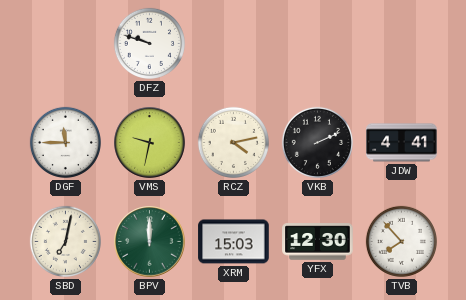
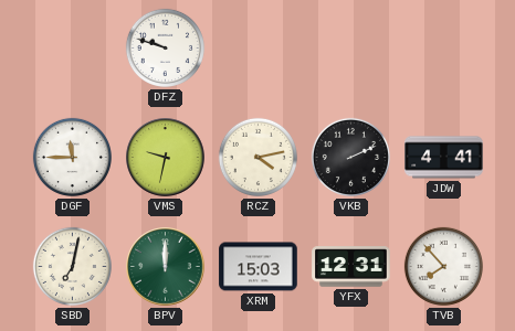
YFX: 12:30 -> 12:31 (351, 267)
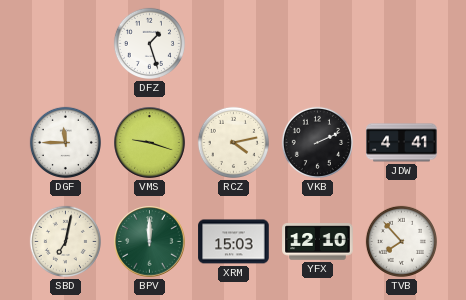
DFZ: 9:48 -> 1:27 (149, 43)
VMS: 9:32 -> 9:18 (150, 143)
YFX: 12:31 -> 12:10 (318, 242)
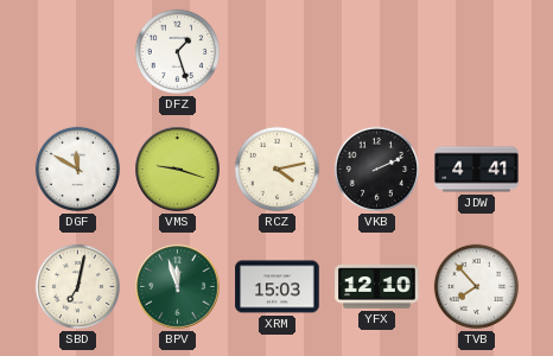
DGF: 11:45 -> 11:50 (77, 169)
BPV: 12:00 -> 11:57 (178, 287)
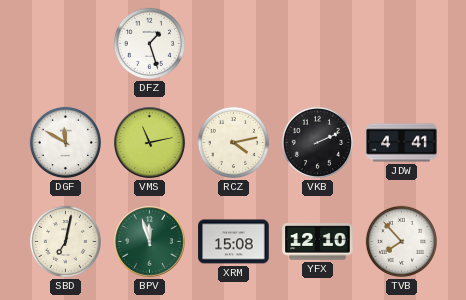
VMS: 9:18 -> 11:13 (150, 143)
XRM: 15:03 -> 15:08 (234, 242)
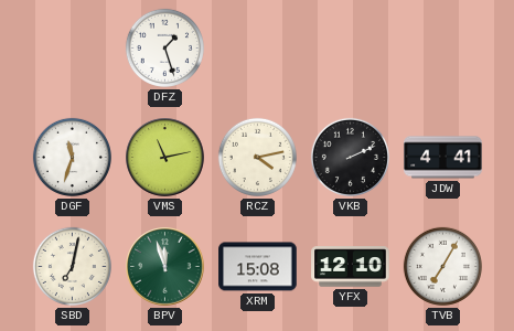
DGF: 11:50 -> 11:33 (72, 157)
TVB: 7:53 -> 7:05 (442, 266)
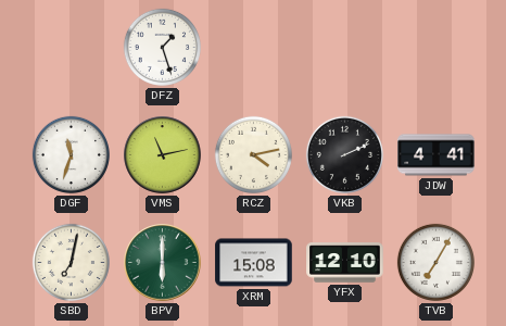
BPV: 11:57 -> 6:00 (163, 263)
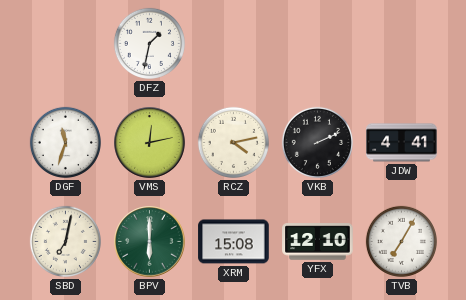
DFZ: 1:27 -> 1:32 (149, 43)
VMS: 11:13 -> 12:13 (150, 143)
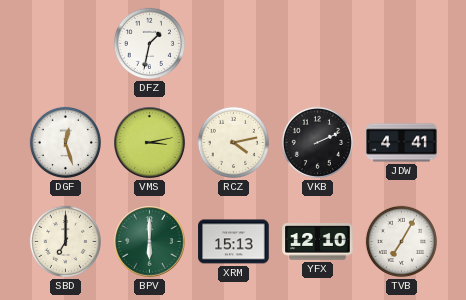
DGF: 11:33 -> 12:27 (65, 142)
VMS: 12:13 -> 3:13 (150, 143)
SBD: 7:02 -> 7:00 (65, 241)
XRM: 15:08 -> 15:13 (234, 242)
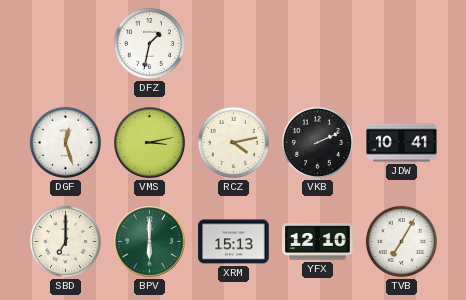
JDW: 4:41 -> 10:41 (402, 143)
